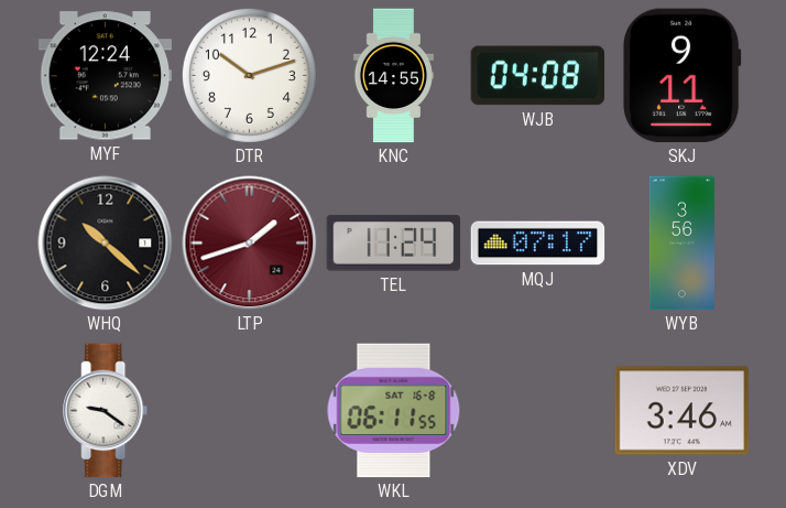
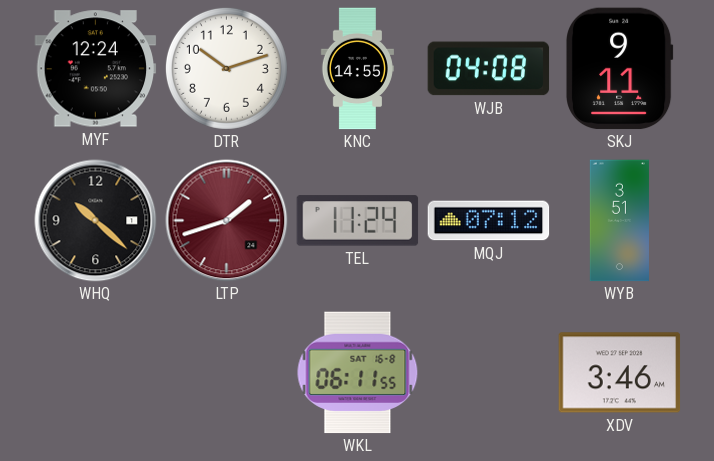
MQJ: 07:17 -> 07:12 (489, 221)
WYB: 3:56 -> 3:51 (619, 221)
DGM: 9:21 -> none (106, 411)
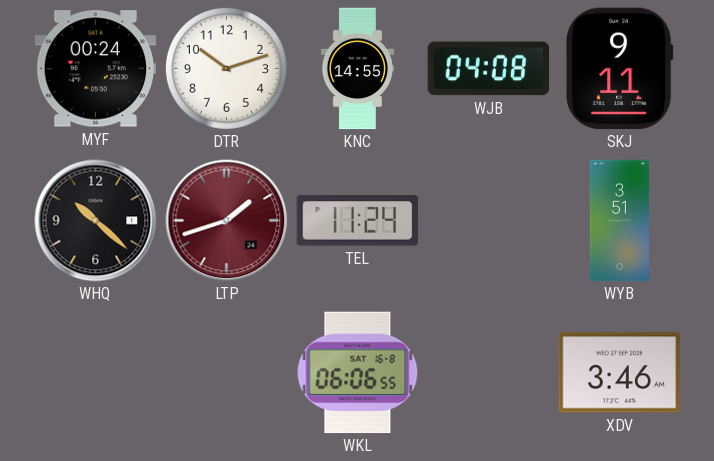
MYF: 12:24 -> 00:24 (96, 69)
MQJ: 07:12 -> none (489, 221)
WKL: 06:11 -> 06:06 (358, 373)
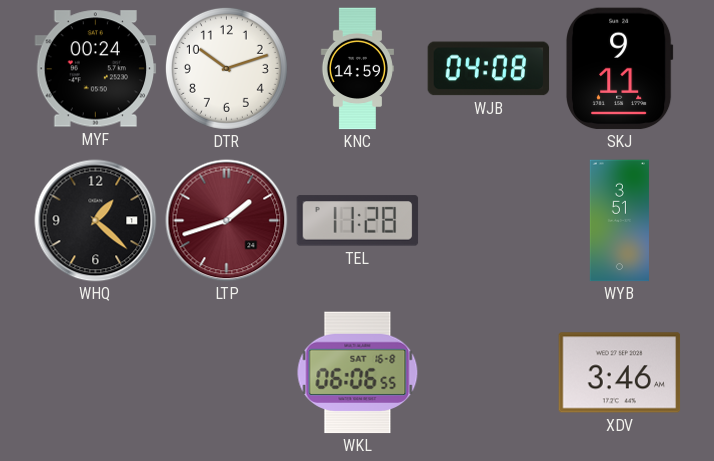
KNC: 14:55 -> 14:59 (357, 69)
WHQ: 10:22 -> 1:22 (96, 221)
TEL: 11:24 -> 11:28 (358, 221)
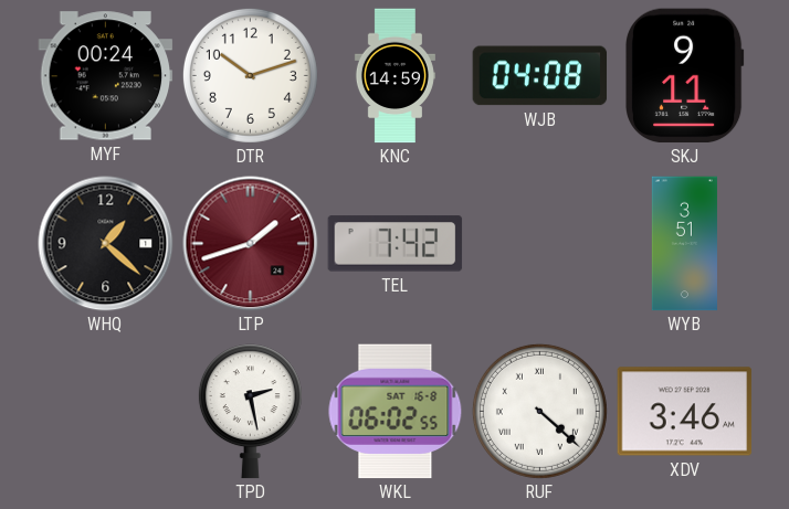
TEL: 11:28 -> 7:42 (396, 244)
TPD: none -> 2:28 (250, 412)
WKL: 06:06 -> 06:02 (396, 412)
RUF: none -> 4:22 (539, 411)
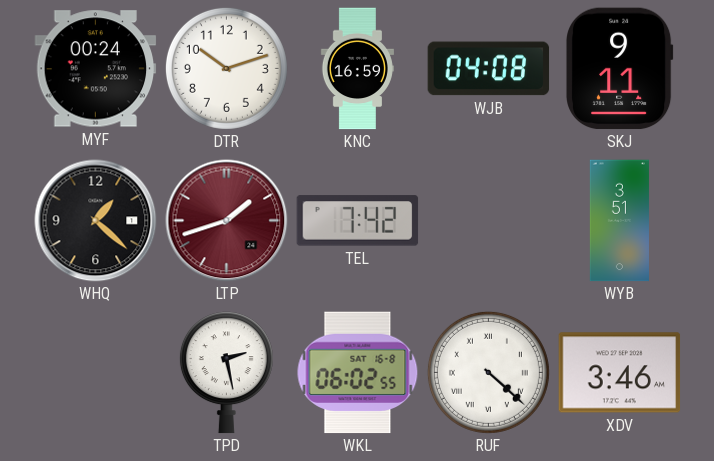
KNC: 14:59 -> 16:59 (357, 69)
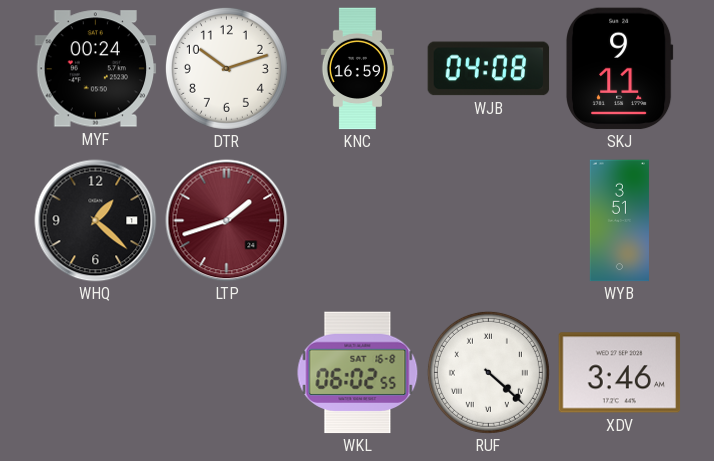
TEL: 7:42 -> none (358, 221)
TPD: 2:28 -> none (226, 373)
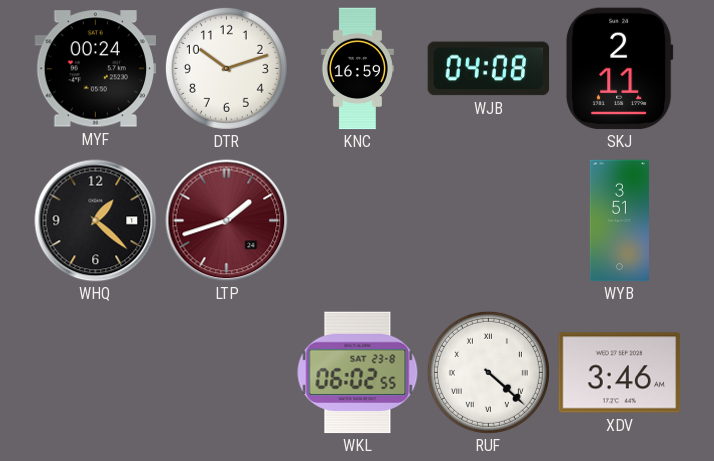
SKJ: 9:11 -> 2:11 (619, 69)
WKL date: SAT 16-8 -> SAT 23-8 (358, 373)
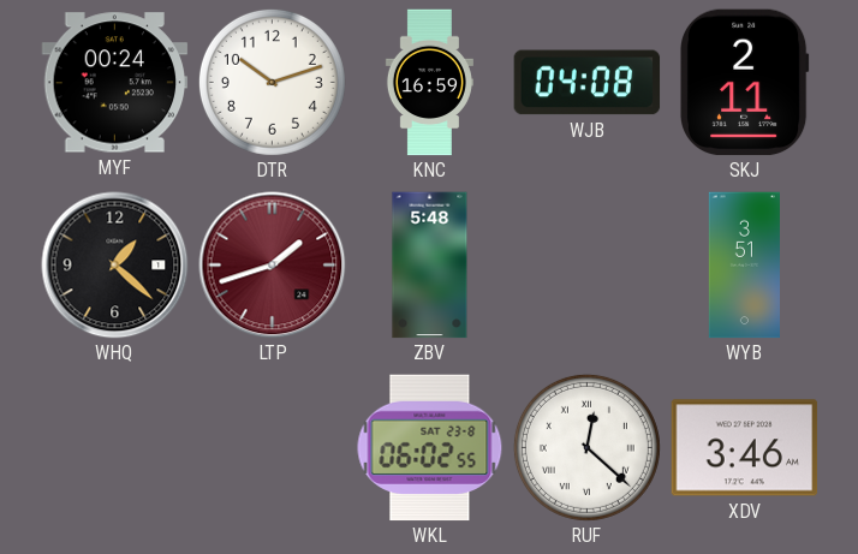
ZBV: none -> 5:48 (430, 266)
RUF: 4:22 -> 12:22 (586, 447)
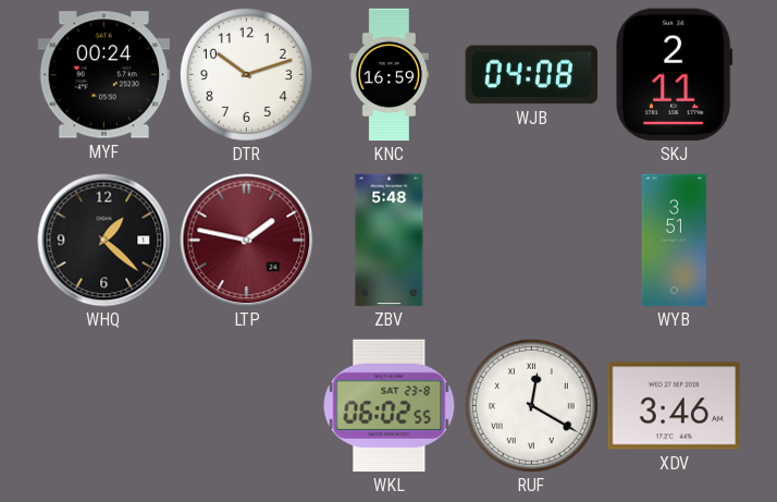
LTP: 1:42 -> 1:47 (247, 241)
RUF: 12:22 -> 12:20 (531, 405)
